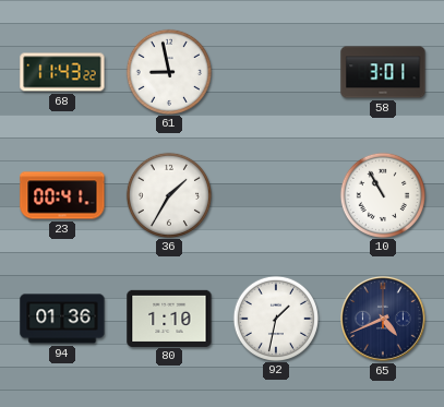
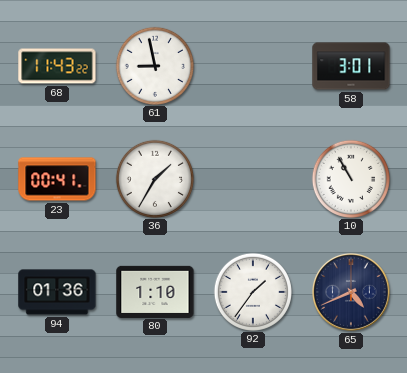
92: 1:32 -> 1:36 (252, 291)
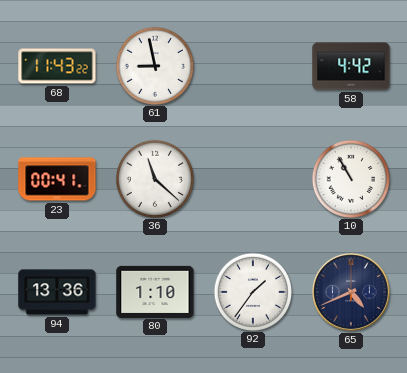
58: 3:01 -> 4:42 (351, 66)
36: 1:35 -> 11:22 (154, 178)
94: 01:36 -> 13:36 (57, 292)
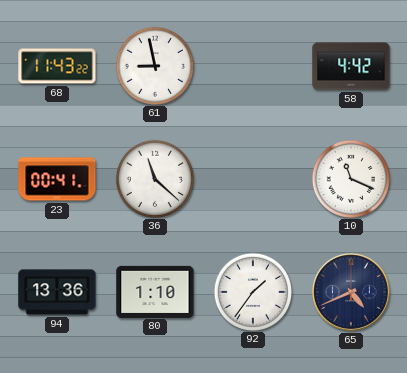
10: 10:55 -> 11:19 (350, 178)
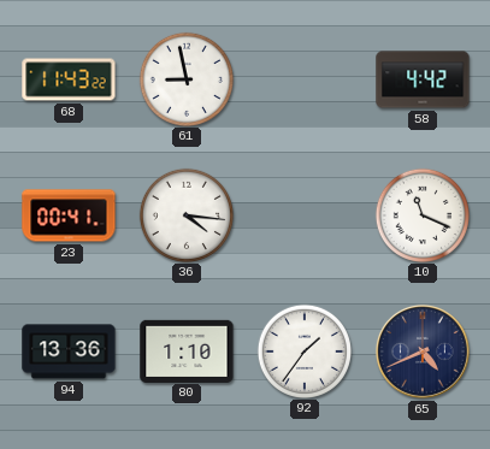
36: 11:22 -> 4:16 (185, 214)
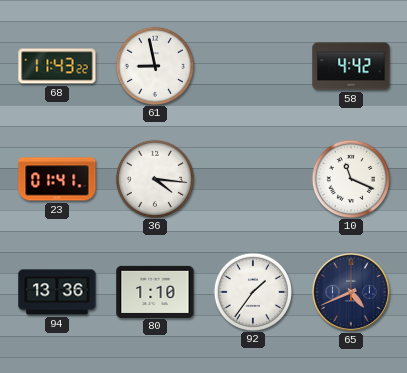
23: 00:41 -> 01:41 (57, 179)
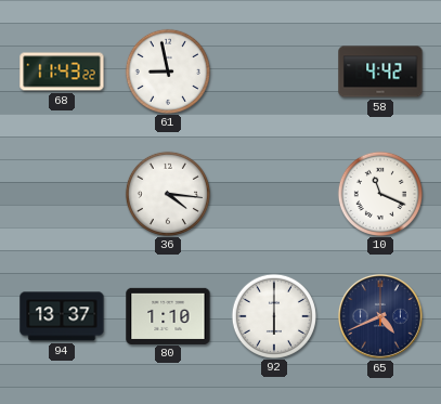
23: 01:41 -> none (57, 179)
94: 13:36 -> 13:37 (62, 316)
92: 1:36 -> 6:00 (273, 315)
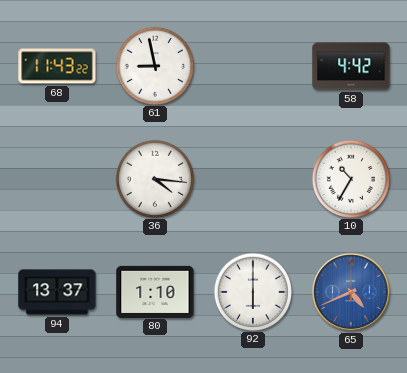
10: 11:19 -> 10:35 (350, 178)
65 dial: navy -> blue (351, 292)
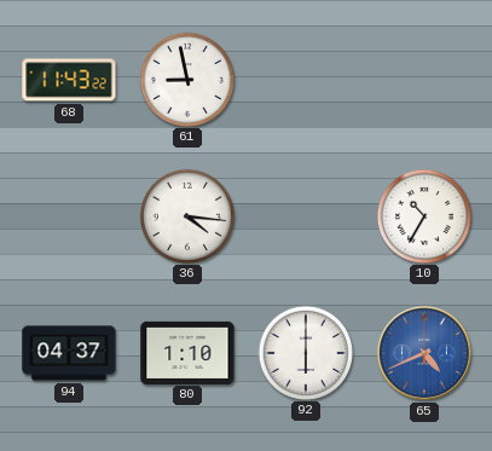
58: 4:42 -> none (351, 66)
94: 13:37 -> 04:37 (69, 353)
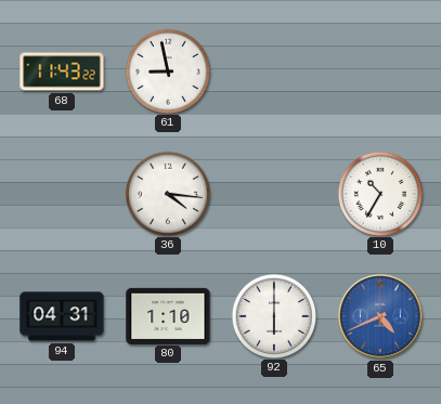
94: 04:37 -> 04:31 (62, 316)
